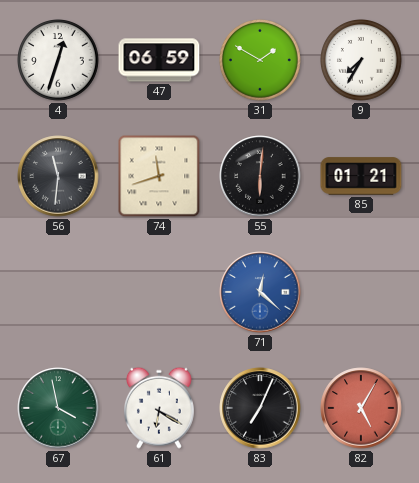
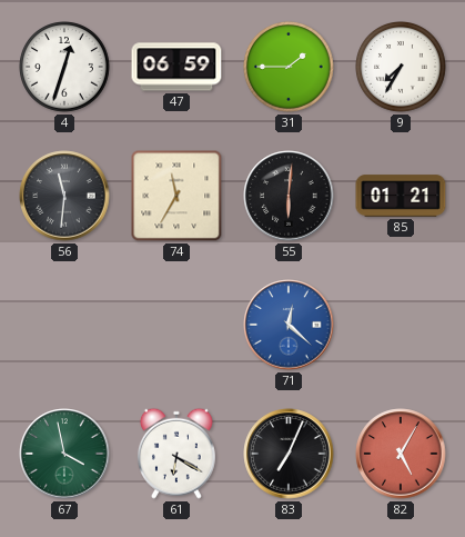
31: 1:50 -> 1:45 (290, 68)
74: 11:42 -> 11:35 (176, 196)
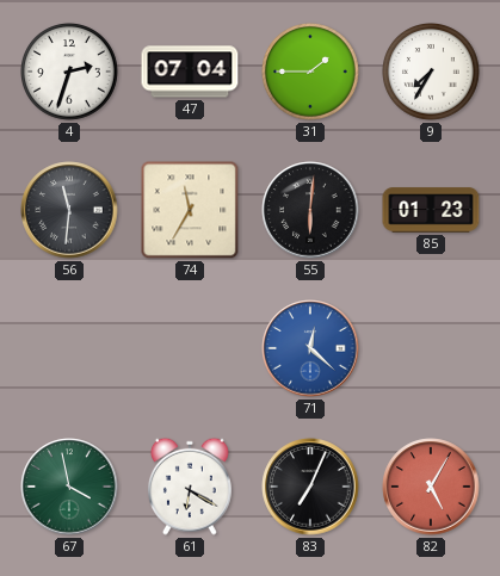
4: 12:33 -> 2:33 (70, 73)
47: 06:59 -> 07:04 (190, 72)
85: 01:21 -> 01:23 (431, 210)
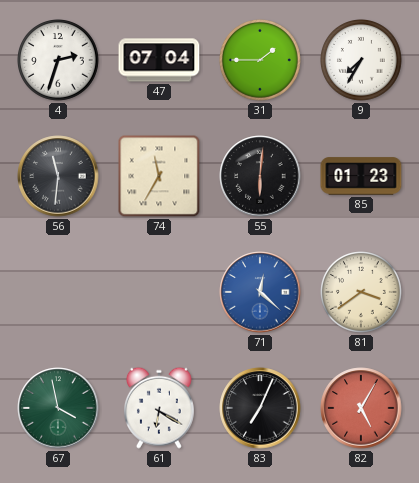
81: none -> 3:39 (362, 293)
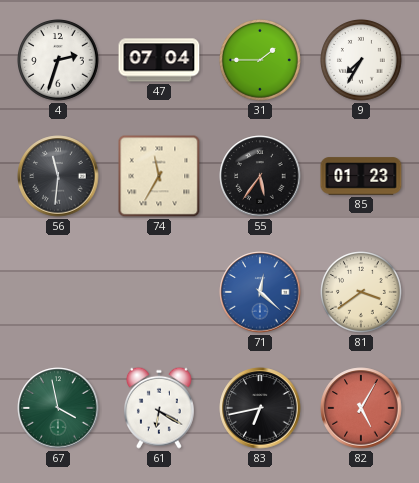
55: 6:01 -> 5:36 (260, 176)
83: 7:04 -> 6:43 (260, 408)
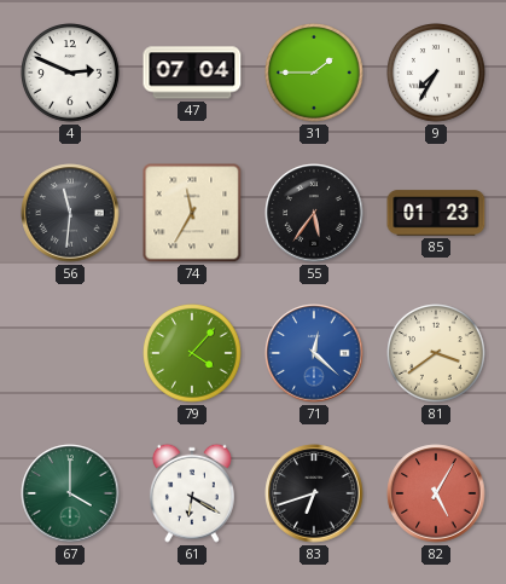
4: 2:33 -> 2:49 (71, 74)
79: none -> 4:07 (193, 354)
67: 3:58 -> 4:00 (70, 493)
83: 6:43 -> 6:42 (314, 493)
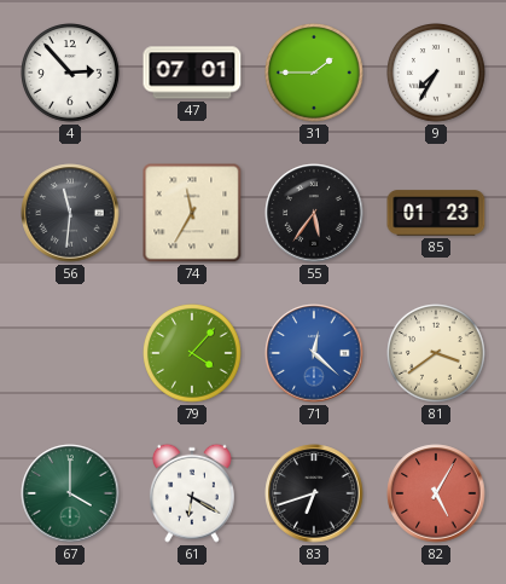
4: 2:49 -> 2:53 (71, 74)
47: 07:04 -> 07:01 (192, 73)
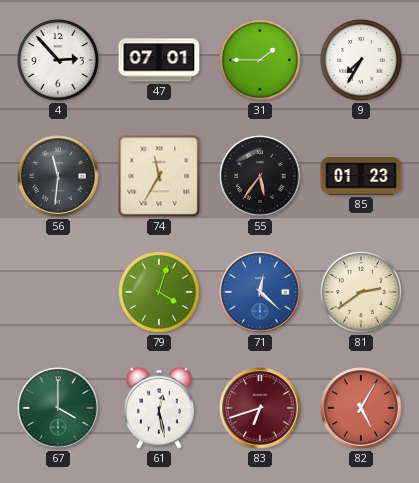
79: 4:07 -> 4:03 (160, 293)
81: 3:39 -> 2:39 (362, 293)
61: 6:20 -> 12:28 (159, 408)
83 dial: black -> burgundy (260, 408)
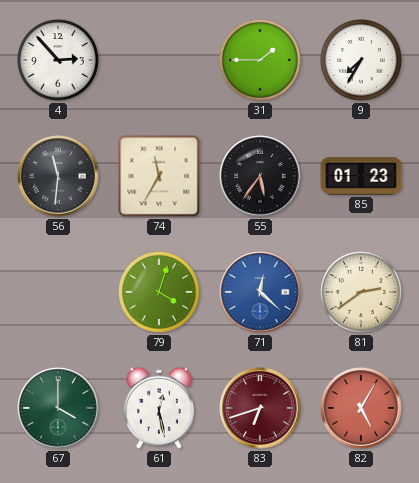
47: 07:01 -> none (159, 60)
